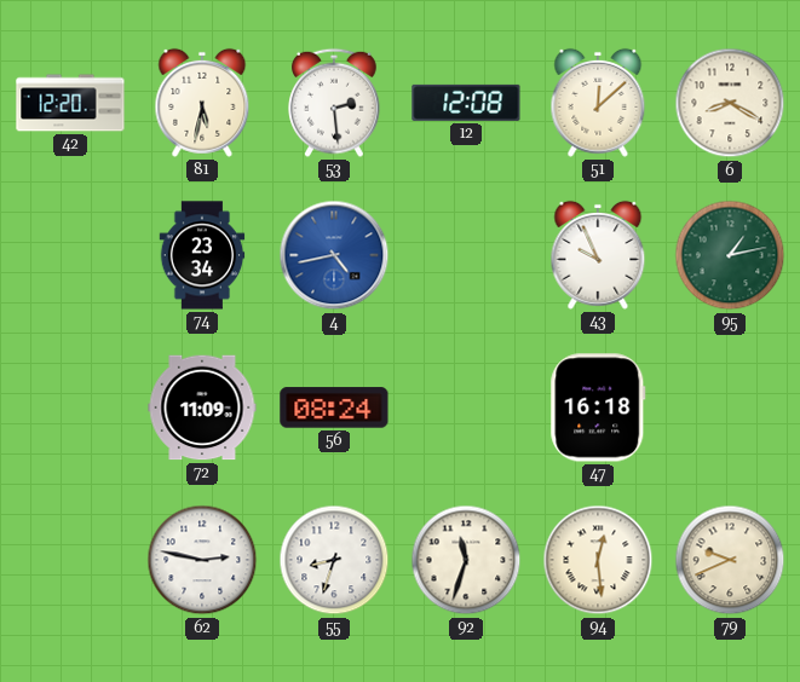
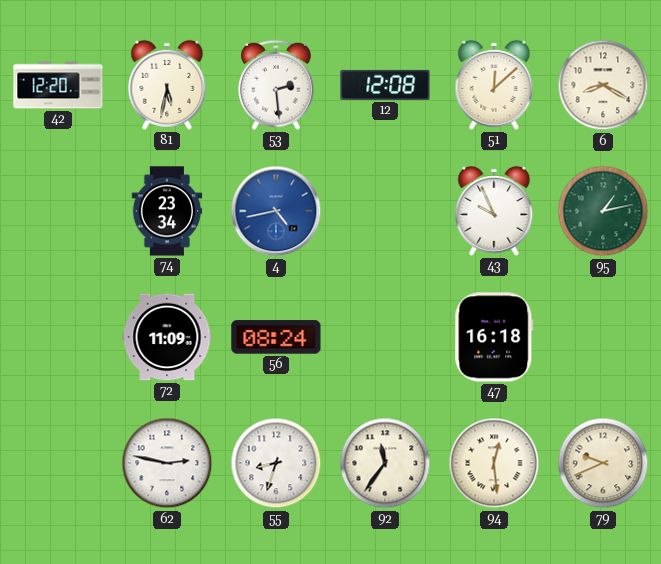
92: 11:33 -> 11:36 (385, 463)
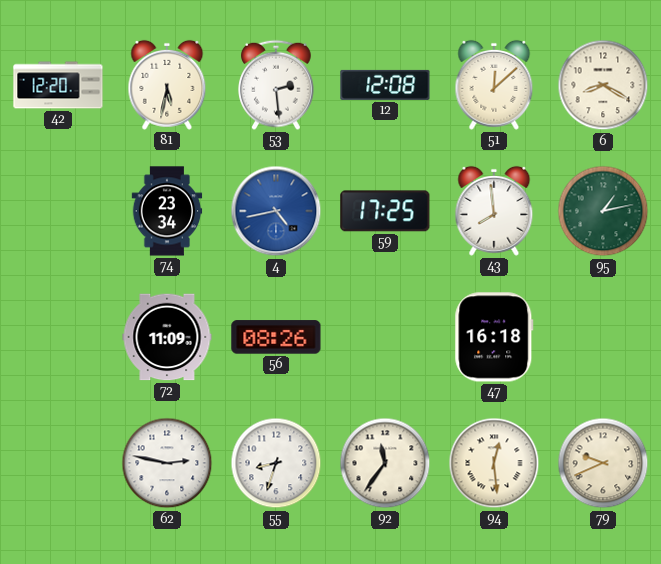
59: none -> 17:25 (385, 211)
43: 9:56 -> 7:59 (494, 211)
56: 08:24 -> 08:26 (276, 337)
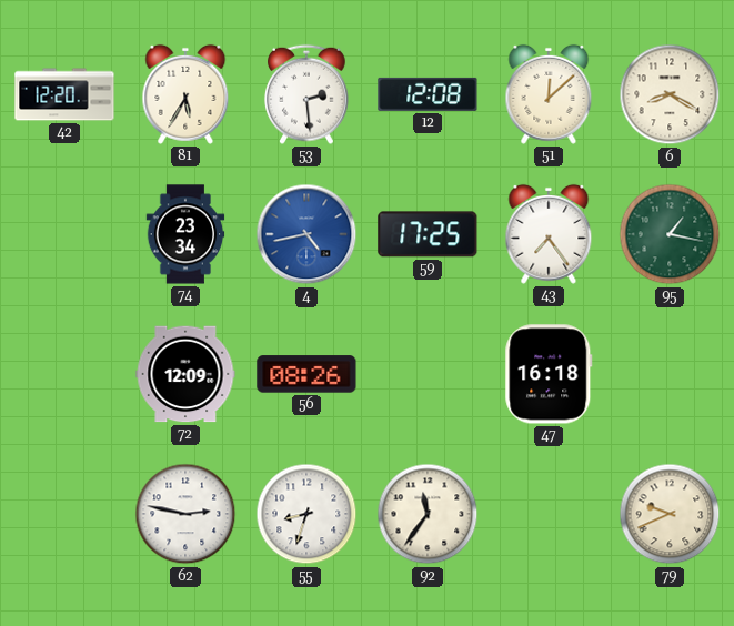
81: 5:32 -> 5:35 (185, 94)
43: 7:59 -> 7:24 (549, 234)
95: 1:13 -> 1:17 (670, 234)
72: 11:09 -> 12:09 (185, 374)
94: 12:29 -> none (494, 463)
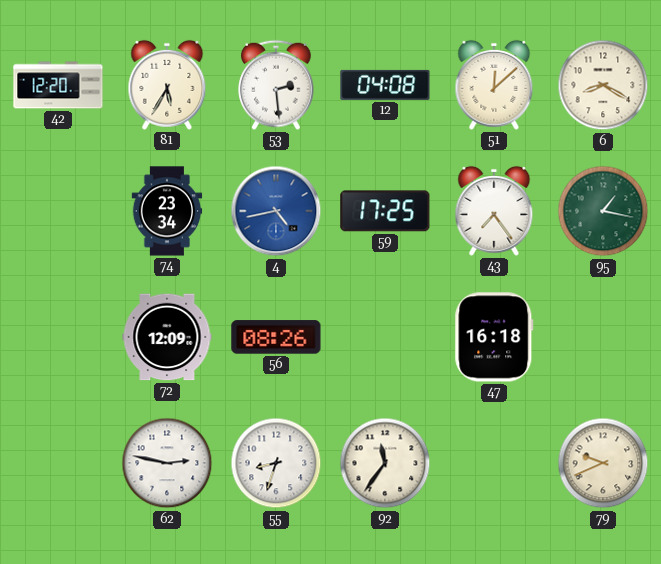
12: 12:08 -> 04:08 (385, 85)
